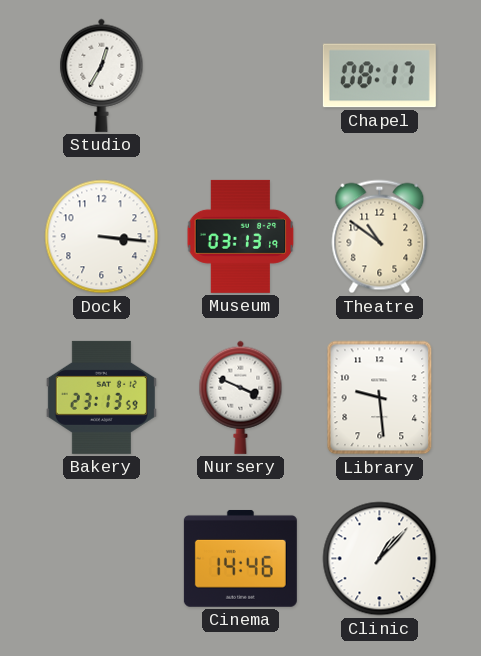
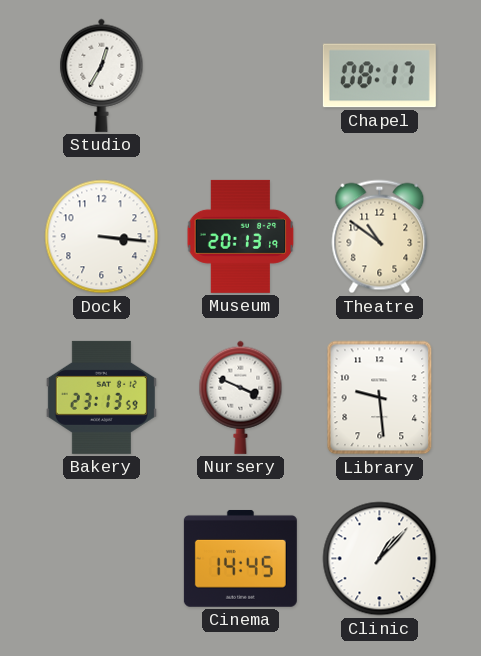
Museum: 03:13 -> 20:13 (241, 236)
Cinema: 14:46 -> 14:45 (240, 558)
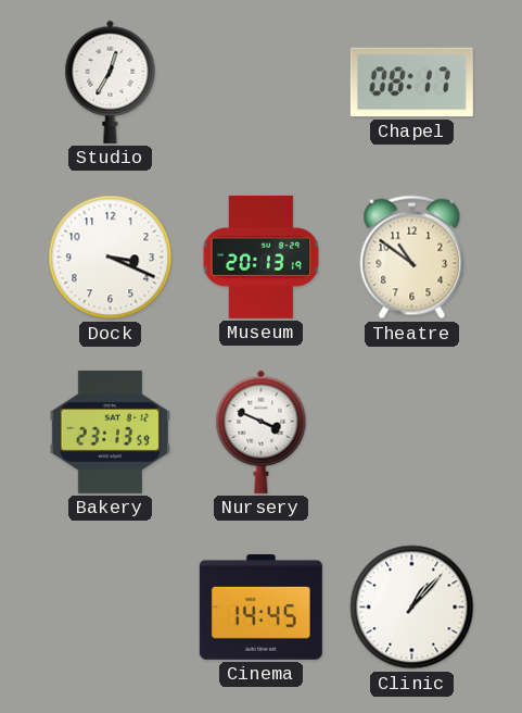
Dock: 3:16 -> 3:19 (111, 258)
Library: 9:29 -> none (380, 398)
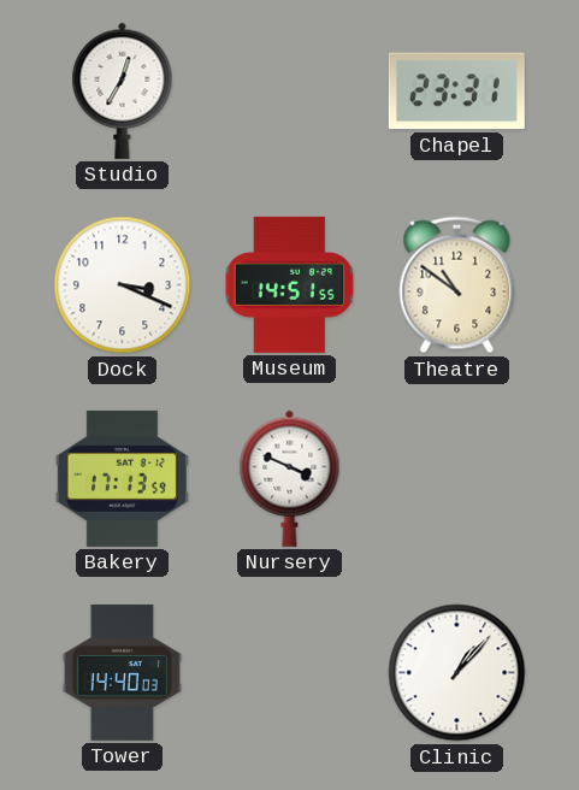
Chapel: 08:17 -> 23:31 (456, 92)
Museum: 20:13 -> 14:51 (290, 284)
Bakery: 23:13 -> 17:13 (122, 478)
Tower: none -> 14:40 (122, 672)
Cinema: 14:45 -> none (260, 606)
